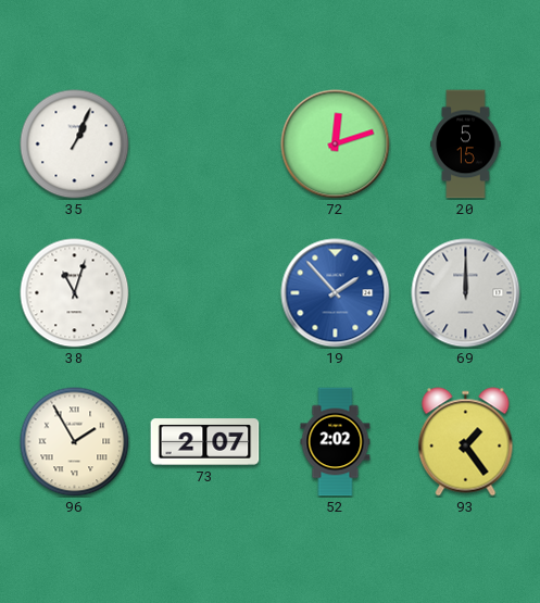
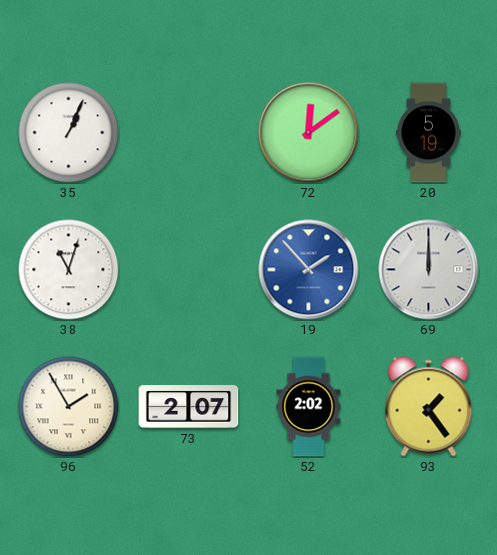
72: 12:12 -> 12:09 (309, 133)
20: 5:15 -> 5:19 (429, 133)
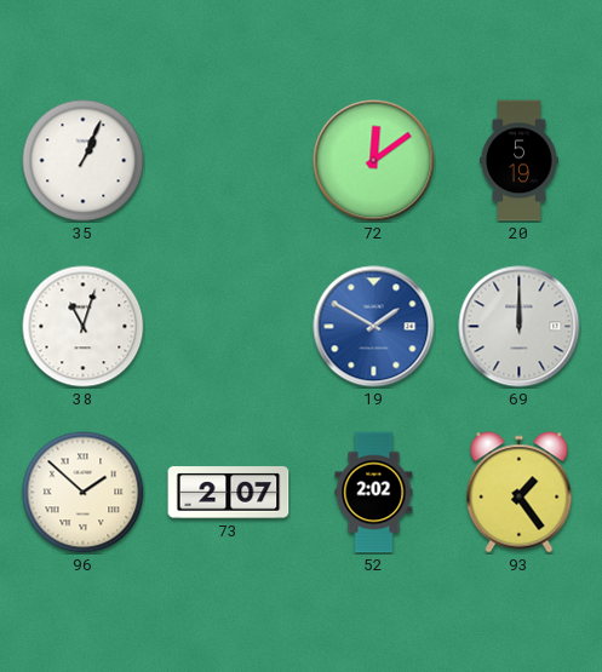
19: 1:53 -> 1:50 (374, 327)
96: 1:55 -> 1:52 (84, 493)
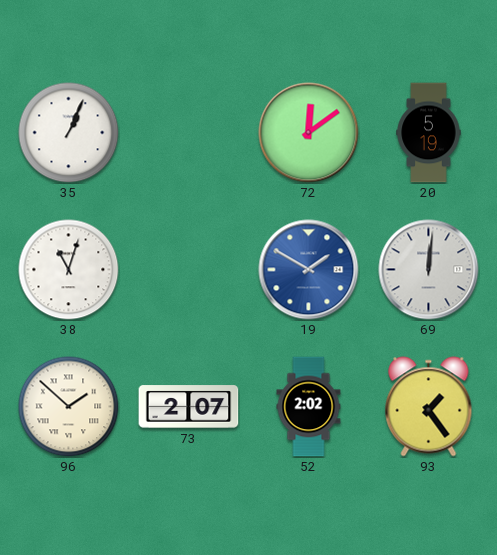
69: 12:00 -> 12:01 (429, 270)
